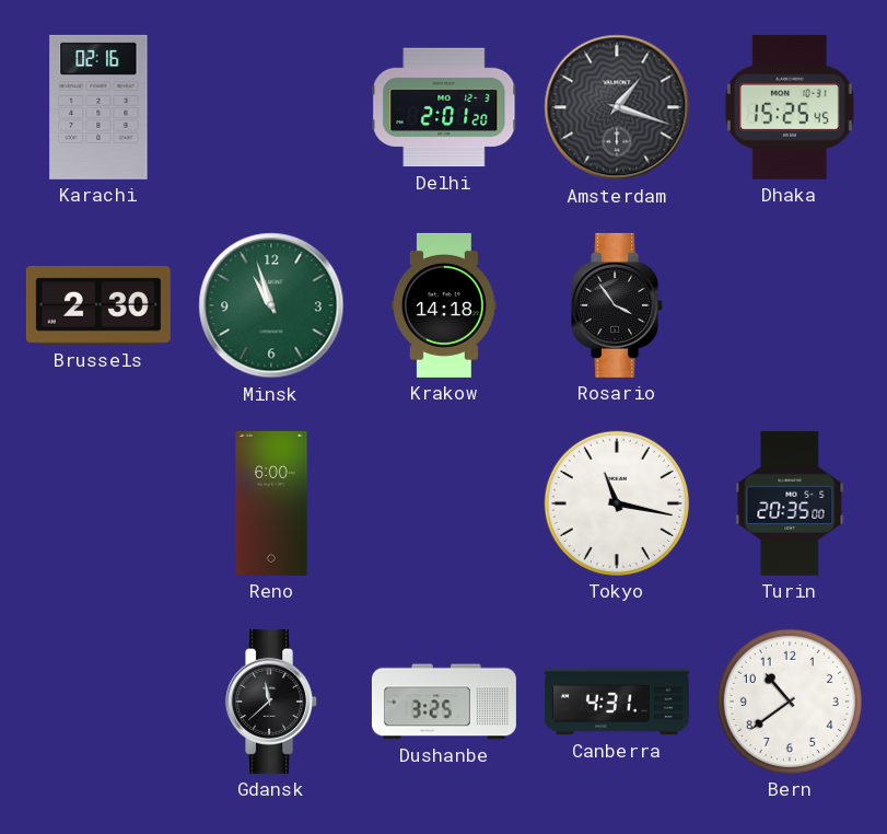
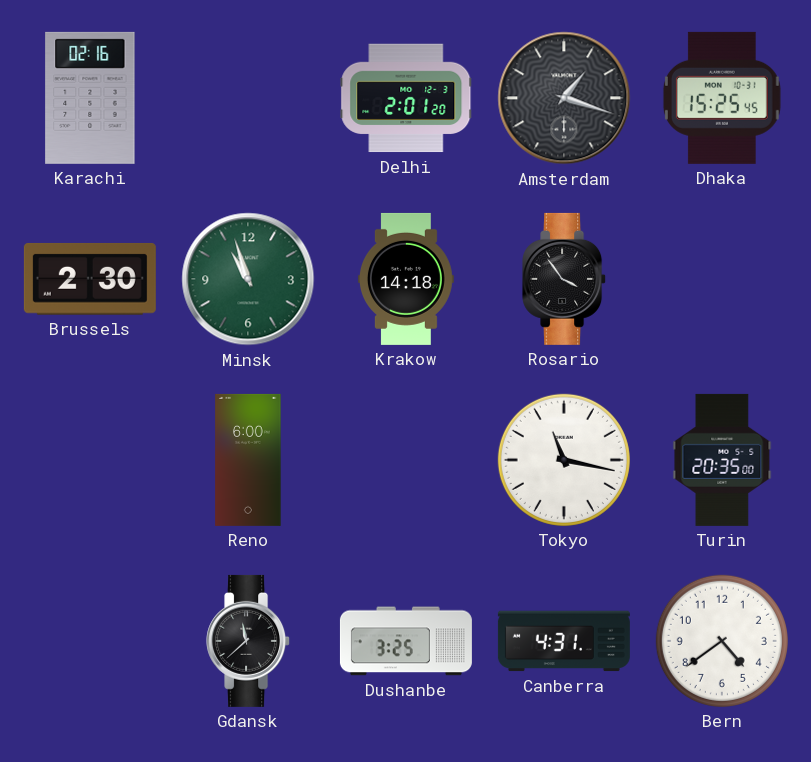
Bern: 10:39 -> 4:39 (722, 641)
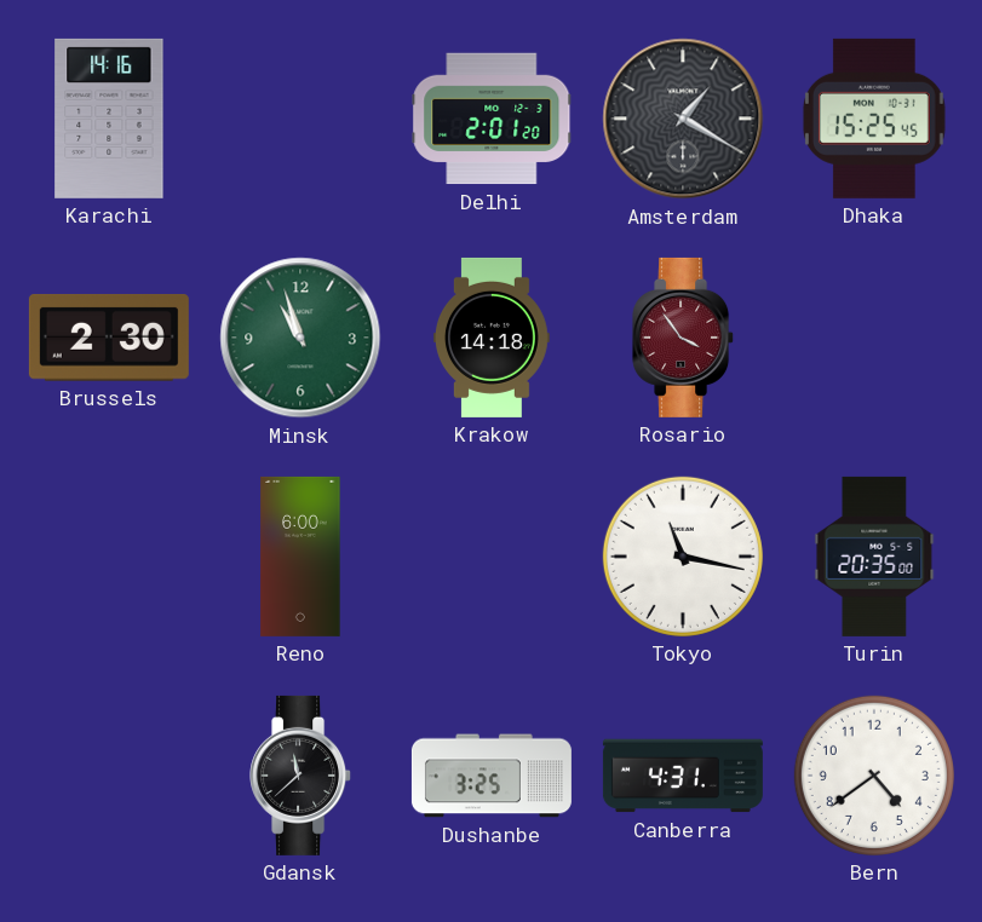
Karachi: 02:16 -> 14:16 (109, 119)
Amsterdam: 1:18 -> 1:20 (683, 119)
Rosario dial: black -> burgundy (684, 338)
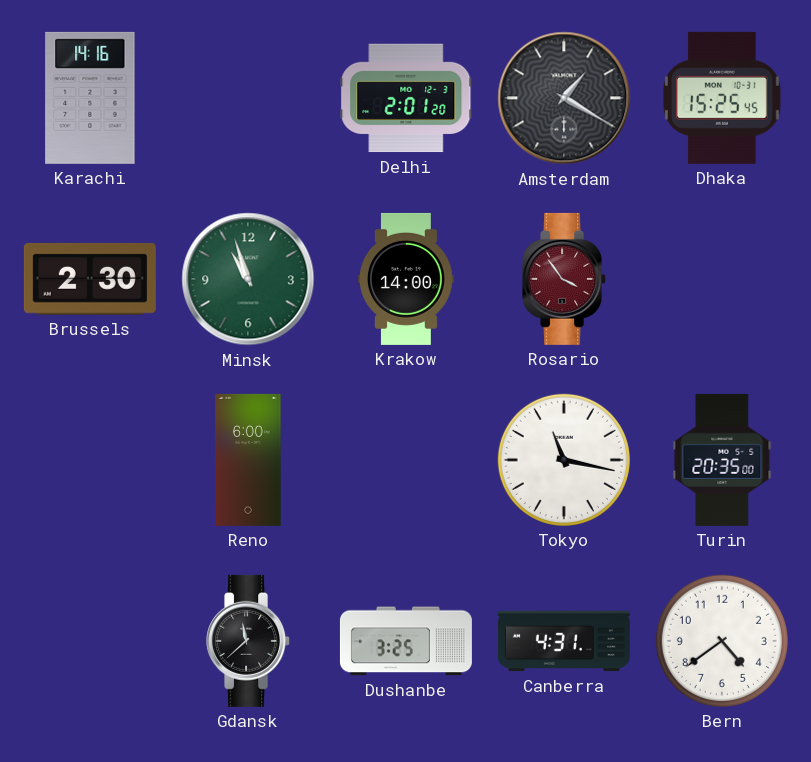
Krakow: 14:18 -> 14:00 (406, 279)
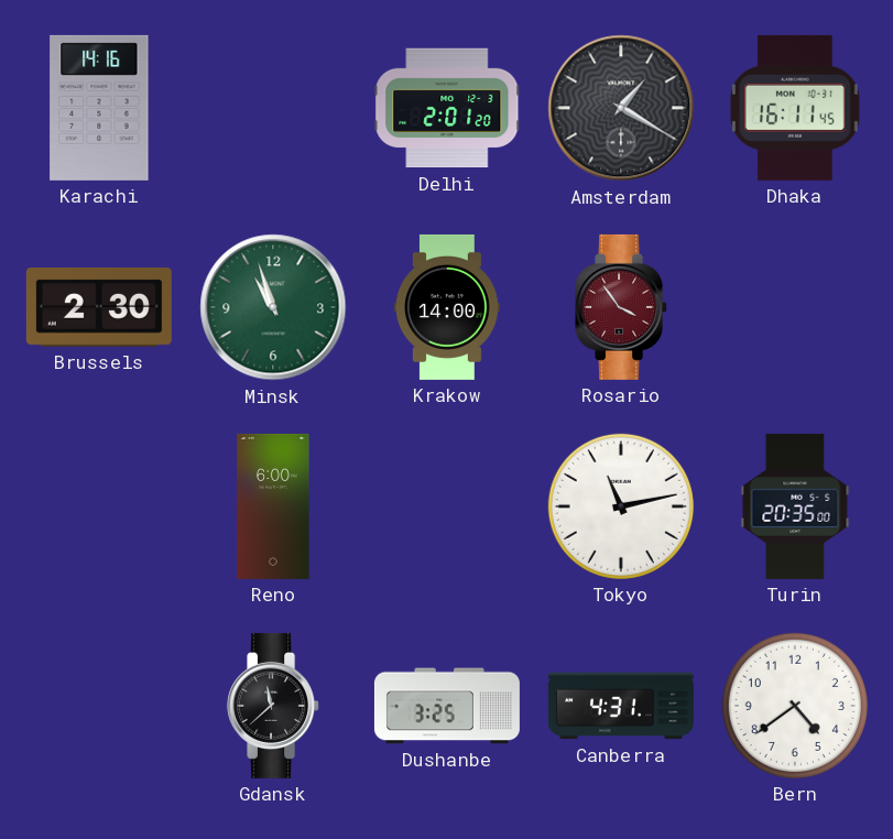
Dhaka: 15:25 -> 16:11 (795, 108)
Tokyo: 11:17 -> 11:13 (621, 506)
